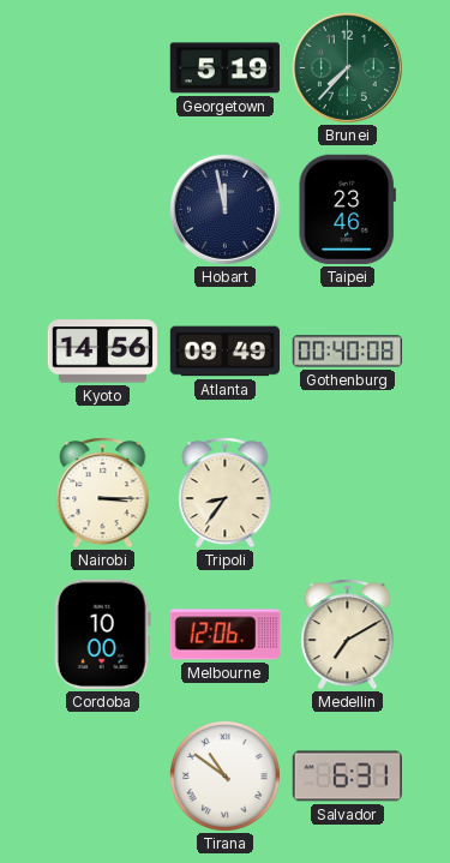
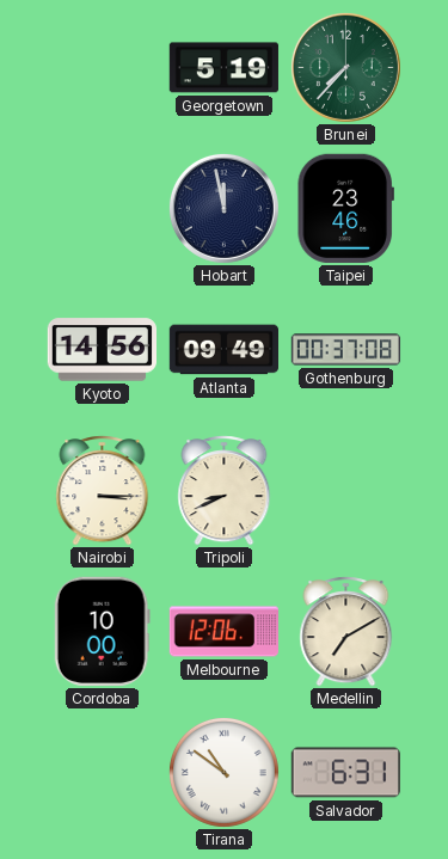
Gothenburg: 00:40 -> 00:37 (346, 350)
Tripoli: 8:36 -> 8:41 (225, 491)
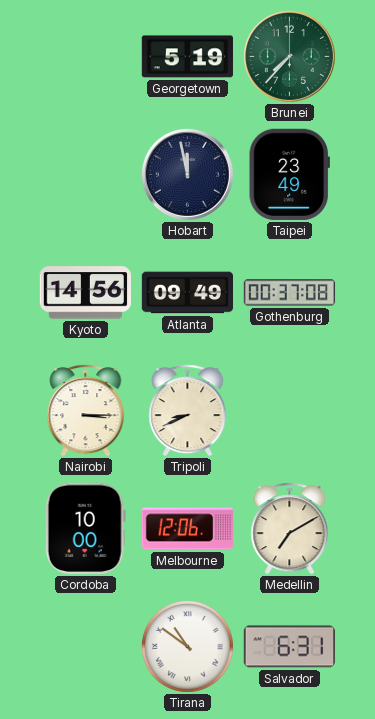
Taipei: 23:46 -> 23:49 (289, 174)
